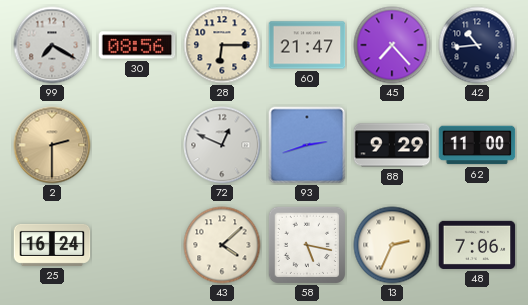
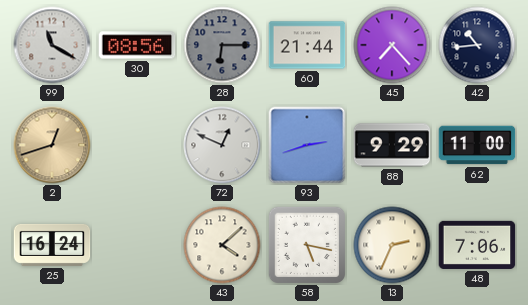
99: 7:20 -> 11:20 (52, 45)
28 dial: cream -> grey (222, 45)
60: 21:47 -> 21:44 (307, 45)
2: 2:30 -> 12:42 (52, 145)
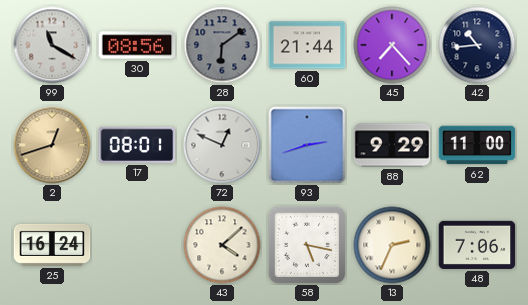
28: 6:15 -> 6:09 (222, 45)
17: none -> 08:01 (137, 145)
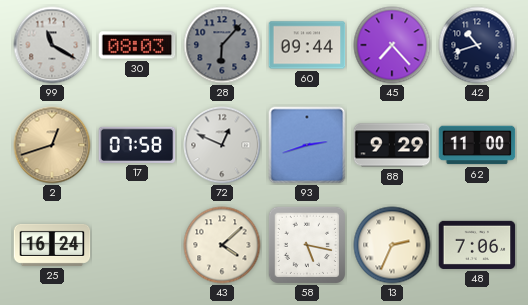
30: 08:56 -> 08:03 (137, 45)
28: 6:09 -> 6:07 (222, 45)
60: 21:44 -> 09:44 (307, 45)
42: 10:44 -> 10:42 (477, 45)
17: 08:01 -> 07:58 (137, 145)
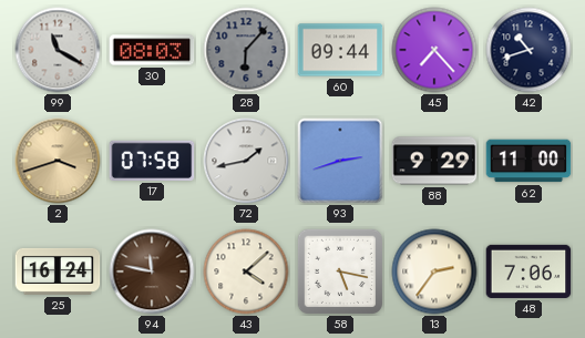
2: 12:42 -> 3:42 (58, 161)
72: 12:49 -> 1:43 (246, 161)
94: none -> 11:47 (152, 272)
13: 2:34 -> 2:36 (434, 272)
